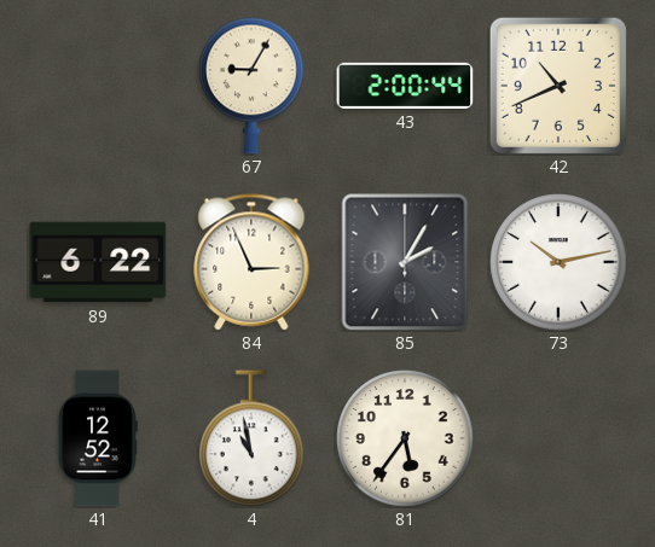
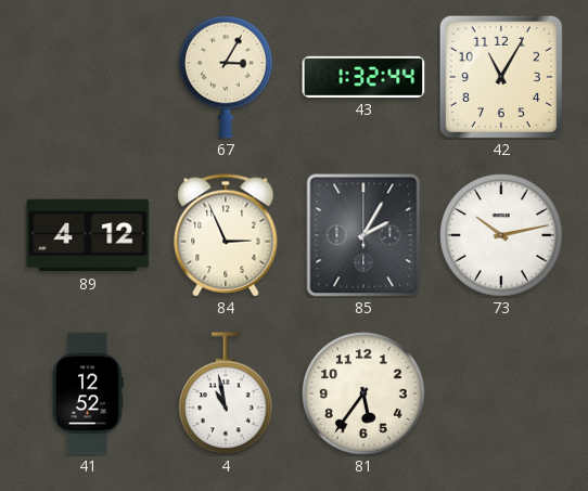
67: 9:05 -> 3:05 (226, 77)
43: 2:00 -> 1:32 (363, 77)
42: 10:41 -> 11:05 (501, 77)
89: 6:22 -> 4:12 (88, 235)
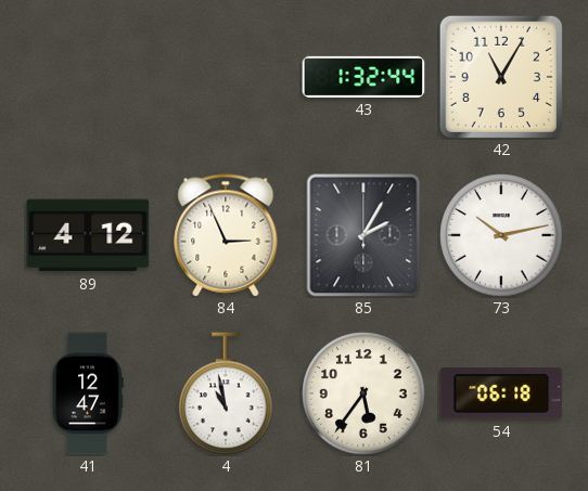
67: 3:05 -> none (226, 77)
41: 12:52 -> 12:47 (88, 393)
54: none -> 06:18 (501, 393)
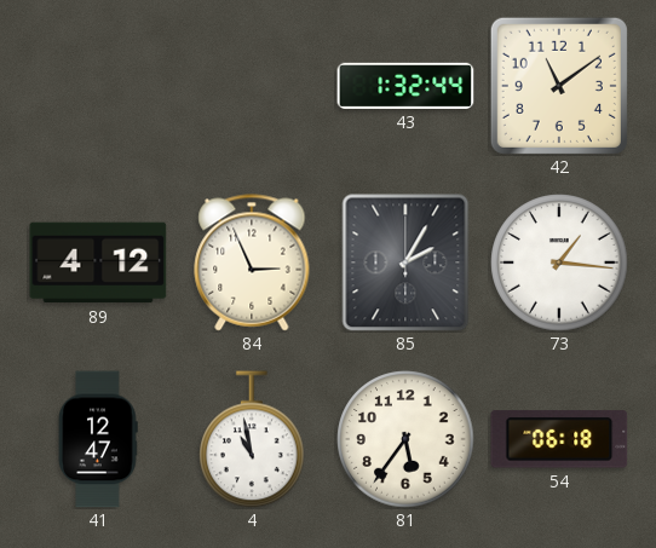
42: 11:05 -> 11:09 (559, 86)
73: 10:13 -> 1:16 (559, 263)
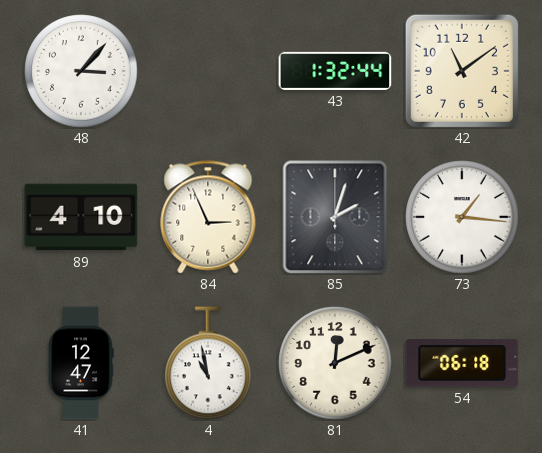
48: none -> 3:07 (81, 71)
89: 4:12 -> 4:10 (81, 217)
85: 2:05 -> 2:03 (335, 217)
81: 5:36 -> 12:11 (335, 363)
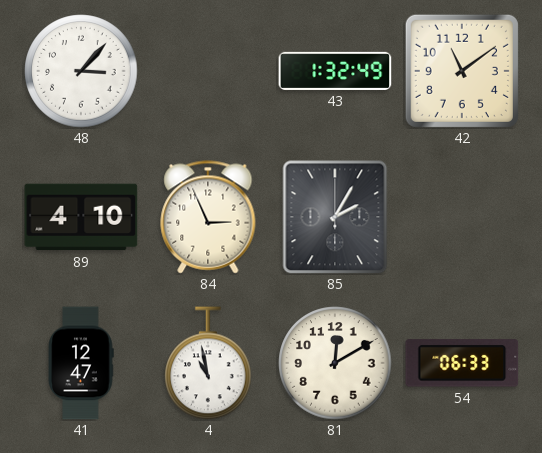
43: 1:32:44 -> 1:32:49 (335, 71)
85: 2:03 -> 2:05 (335, 217)
73: 1:16 -> none (462, 217)
81: 12:11 -> 12:10 (335, 363)
54: 06:18 -> 06:33 (462, 363)
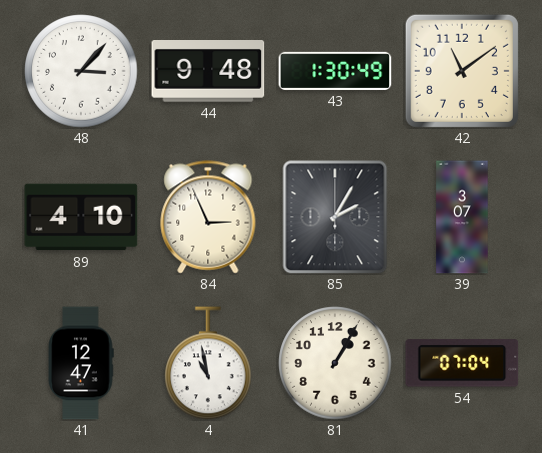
44: none -> 9:48 (208, 72)
43: 1:32 -> 1:30 (335, 71)
39: none -> 3:07 (462, 217)
81: 12:10 -> 1:05 (335, 363)
54: 06:33 -> 07:04 (462, 363)
